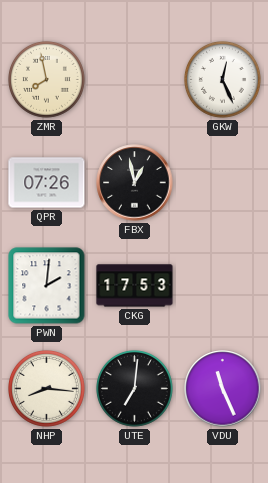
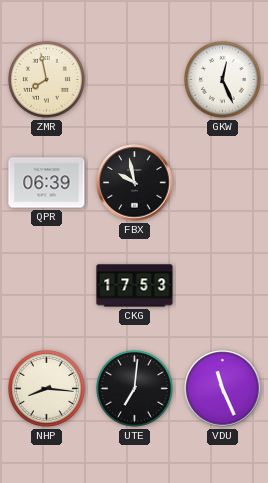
QPR: 07:26 -> 06:39 (47, 183)
FBX: 12:58 -> 9:58 (135, 183)
PWN: 2:01 -> none (47, 286)
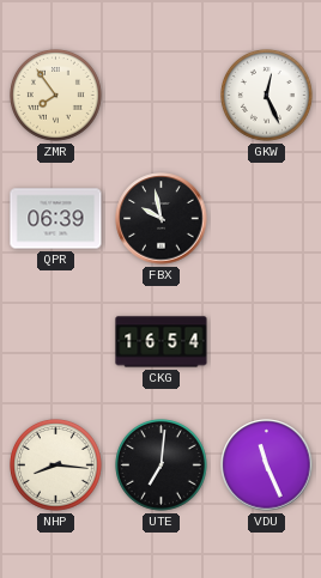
ZMR: 7:58 -> 7:54 (56, 96)
CKG: 17:53 -> 16:54 (162, 342)
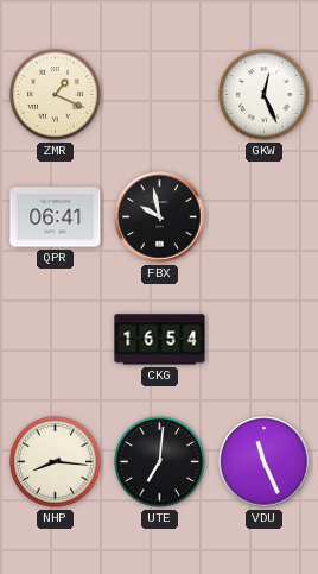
ZMR: 7:54 -> 1:19 (56, 95)
QPR: 06:39 -> 06:41 (56, 217)
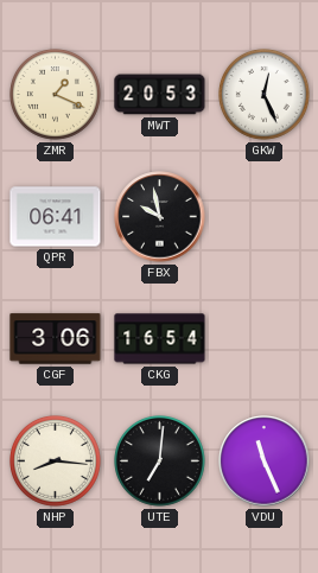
MWT: none -> 20:53 (160, 95)
CGF: none -> 3:06 (56, 339)
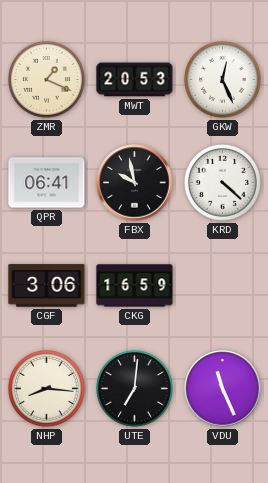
KRD: none -> 4:22 (223, 183)
CKG: 16:54 -> 16:59 (135, 286)
